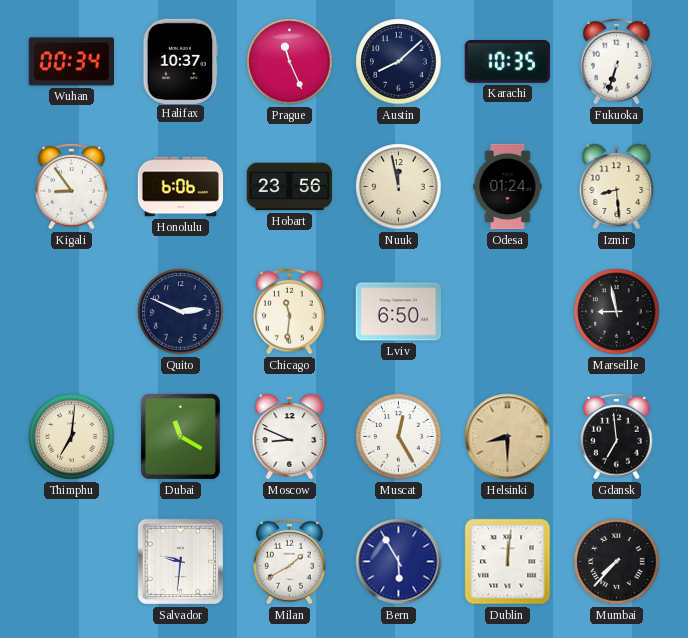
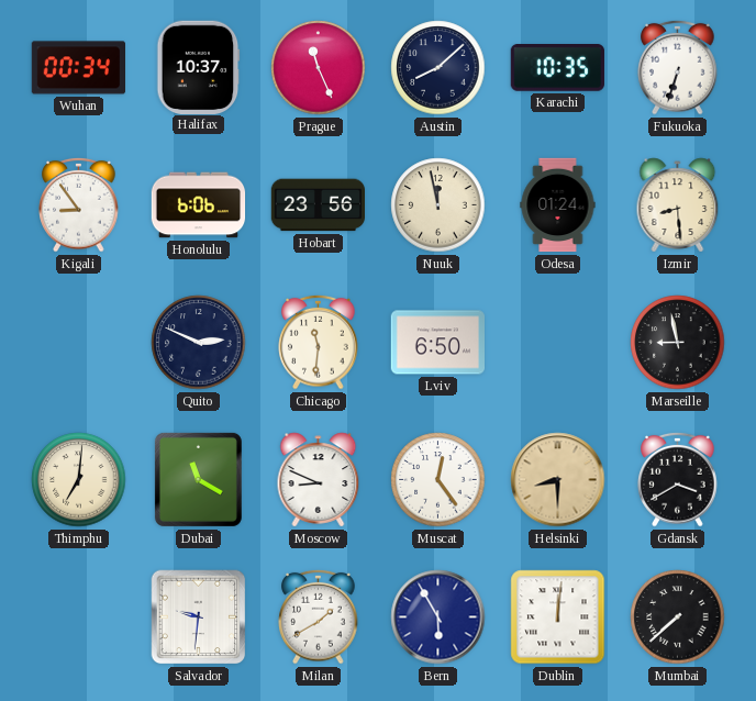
Muscat: 12:25 -> 12:24 (438, 480)
Gdansk: 6:59 -> 3:40 (678, 479)
Mumbai: 7:37 -> 7:38 (678, 617)
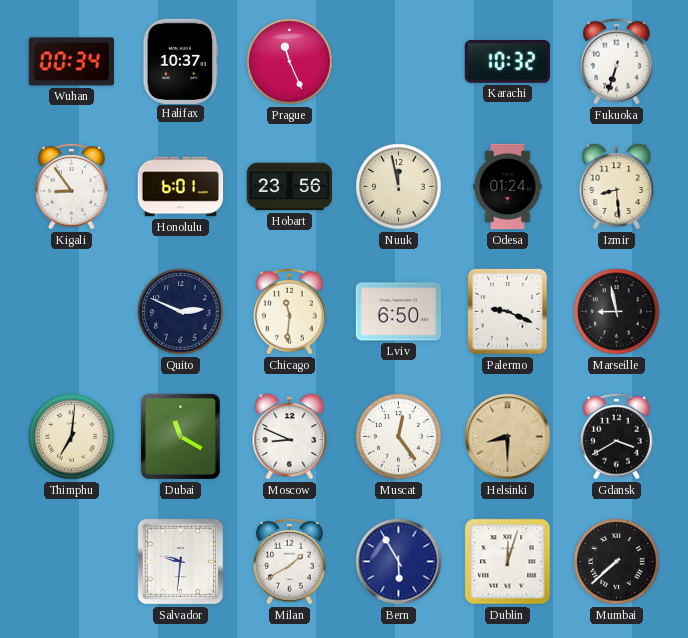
Austin: 8:08 -> none (438, 68)
Karachi: 10:35 -> 10:32 (507, 62)
Honolulu: 6:06 -> 6:01 (181, 187)
Palermo: none -> 9:19 (507, 311)
Dublin: 12:01 -> 12:03 (508, 562)
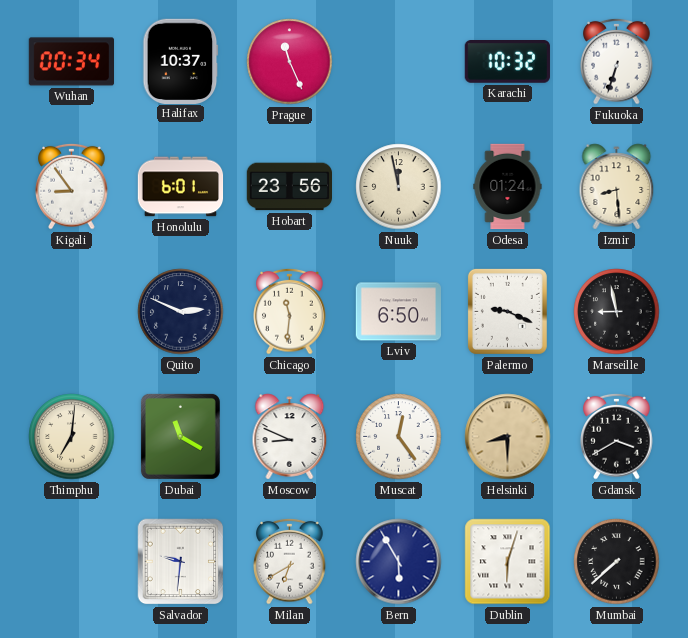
Milan: 1:40 -> 6:40 (290, 561)
Dublin: 12:03 -> 6:03 (508, 562)
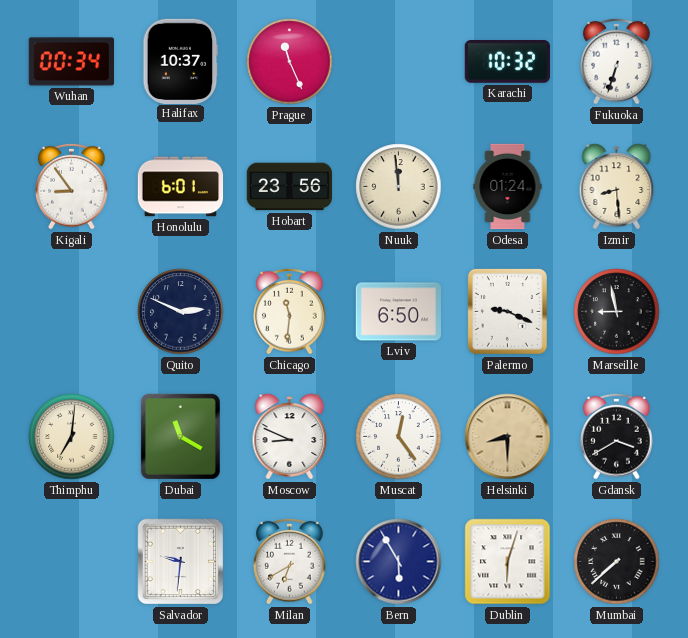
Nuuk: 11:58 -> 11:59 (399, 187)
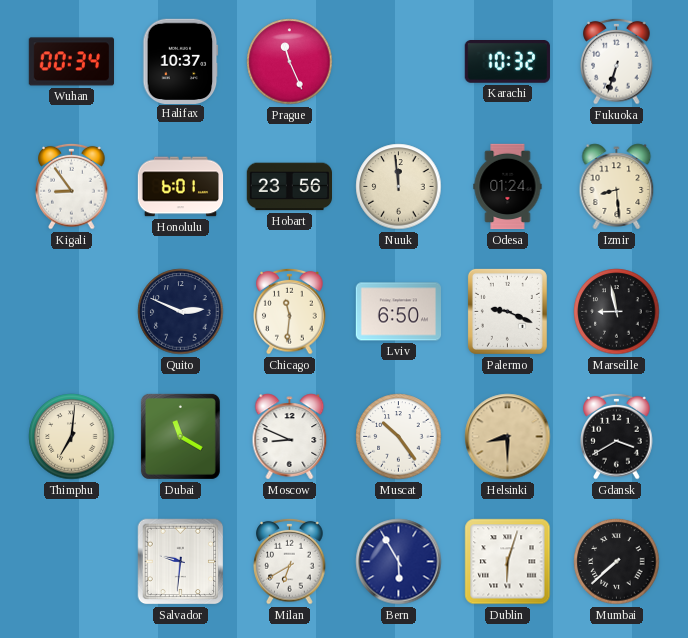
Muscat: 12:24 -> 10:24 (399, 437)
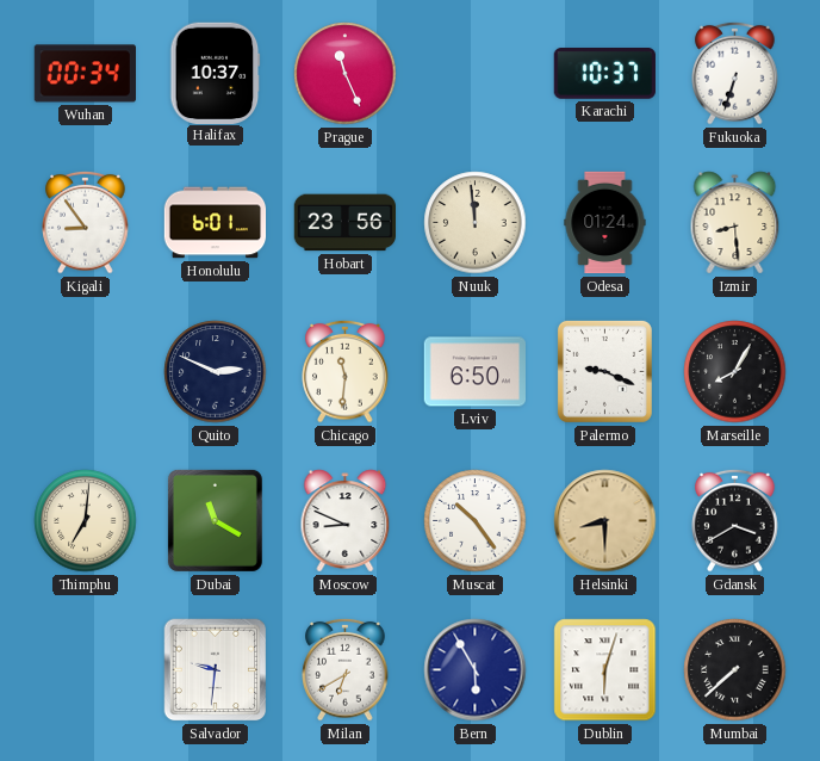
Karachi: 10:32 -> 10:37 (604, 74)
Marseille: 8:58 -> 8:05 (735, 372)
